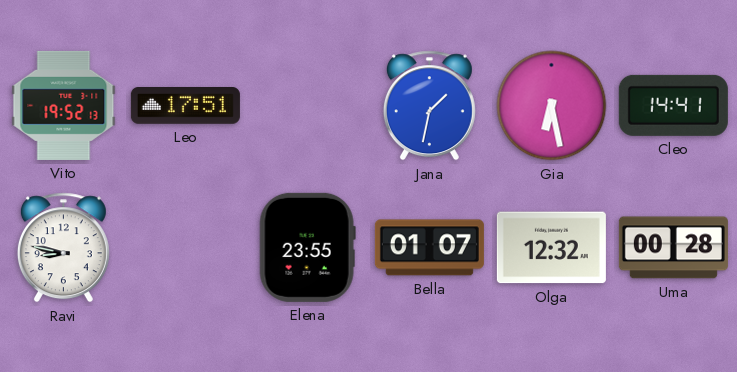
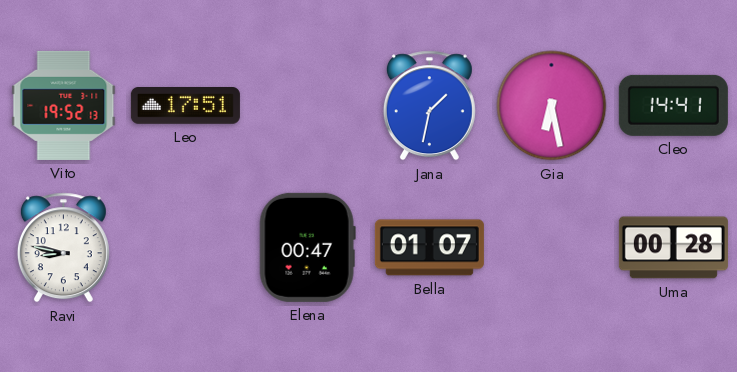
Elena: 23:55 -> 00:47 (307, 247)
Olga: 12:32 -> none (551, 248)
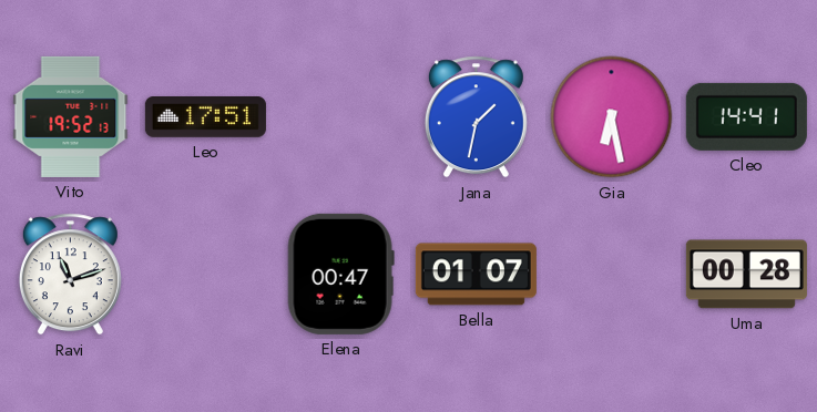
Ravi: 8:47 -> 11:12 (70, 275)
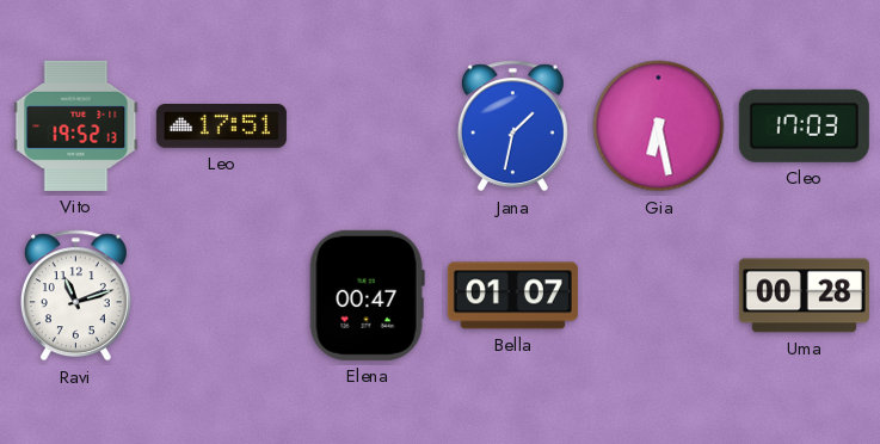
Cleo: 14:41 -> 17:03 (804, 125)
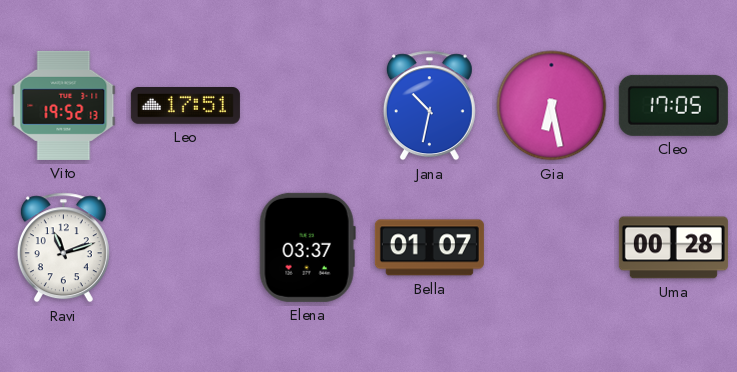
Jana: 1:32 -> 10:32 (429, 106)
Cleo: 17:03 -> 17:05 (673, 105)
Elena: 00:47 -> 03:37 (307, 247)
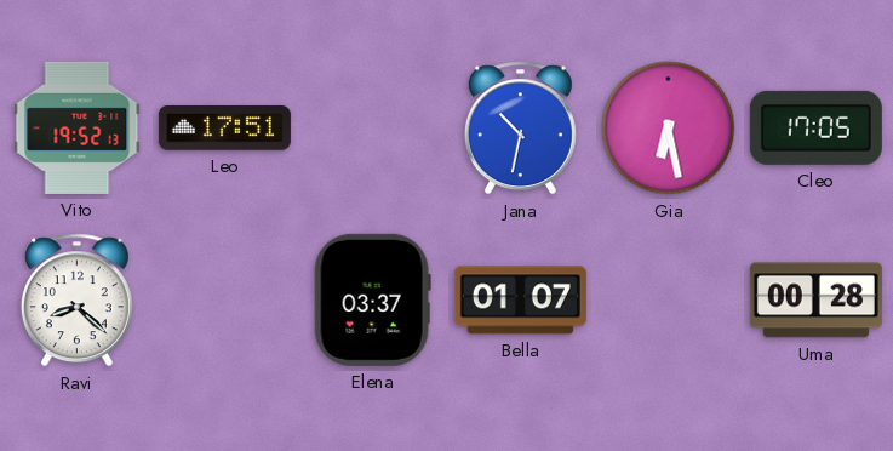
Ravi: 11:12 -> 8:22 (76, 301)
